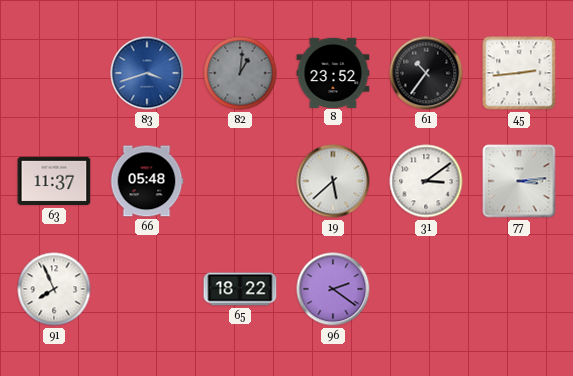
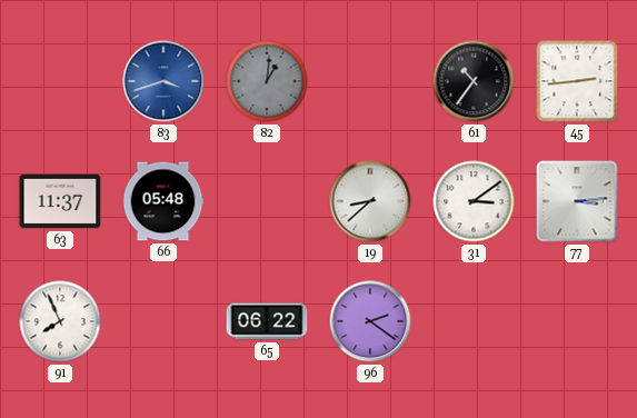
8: 23:52 -> none (333, 72)
19: 5:38 -> 8:38 (370, 201)
65: 18:22 -> 06:22 (267, 321)
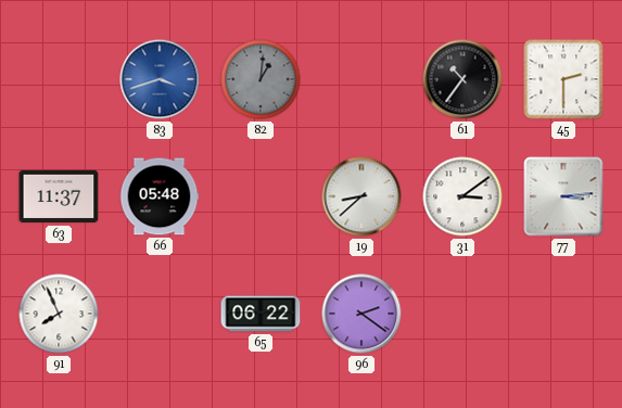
45: 2:44 -> 2:30 (563, 79)
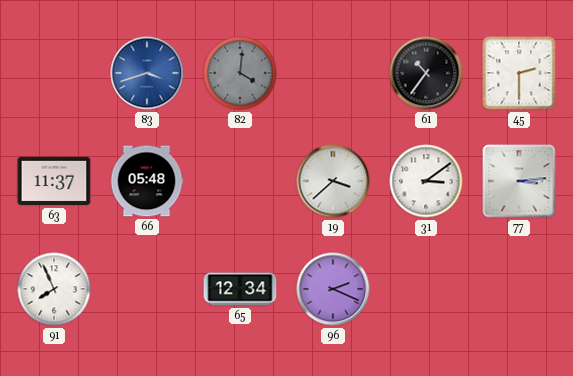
82: 1:01 -> 4:01 (240, 73)
19: 8:38 -> 3:38 (333, 181)
65: 06:22 -> 12:34 (240, 289)
96: 2:21 -> 2:19 (333, 289)
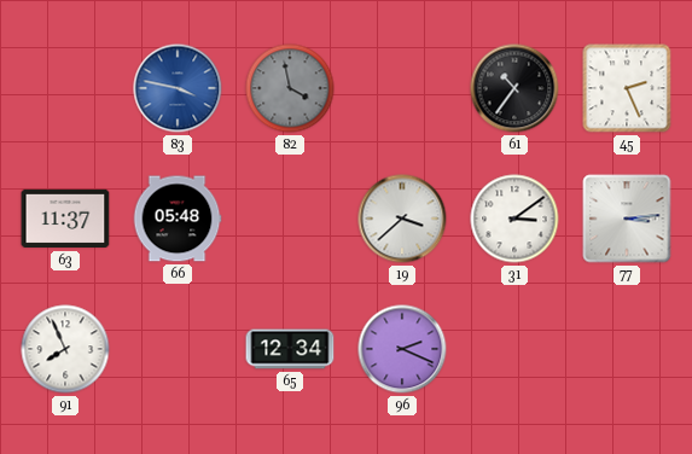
83: 3:42 -> 3:47 (178, 88)
82: 4:01 -> 3:58 (290, 88)
45: 2:30 -> 2:26 (627, 88)
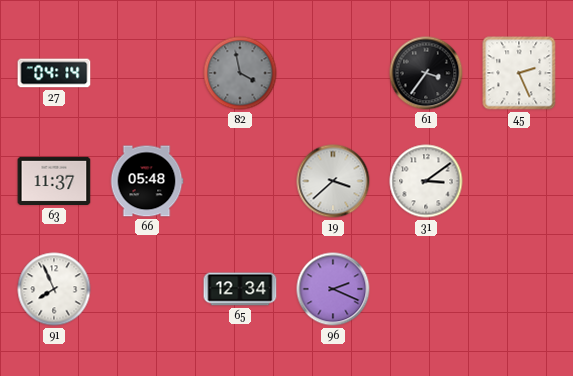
27: none -> 04:14 (54, 73)
83: 3:47 -> none (178, 88)
61: 10:36 -> 3:36 (426, 73)
77: 3:14 -> none (627, 219)
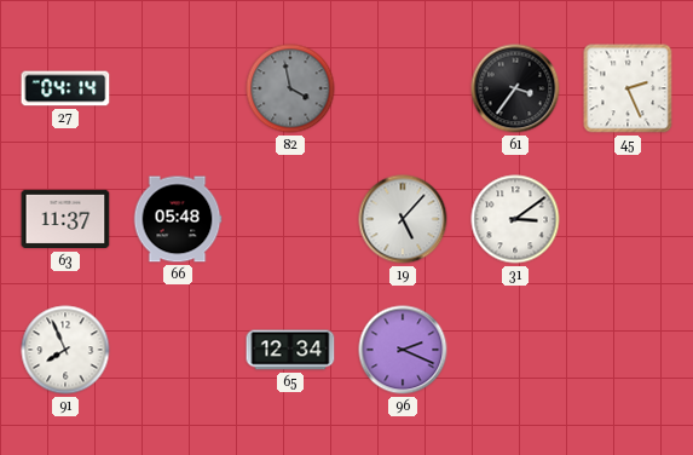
19: 3:38 -> 5:07 (403, 219)
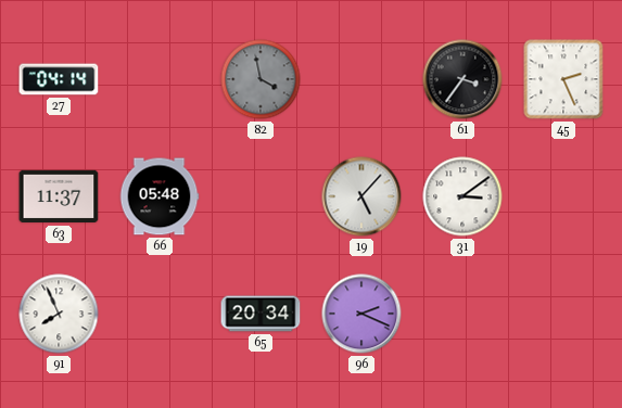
65: 12:34 -> 20:34 (261, 314)
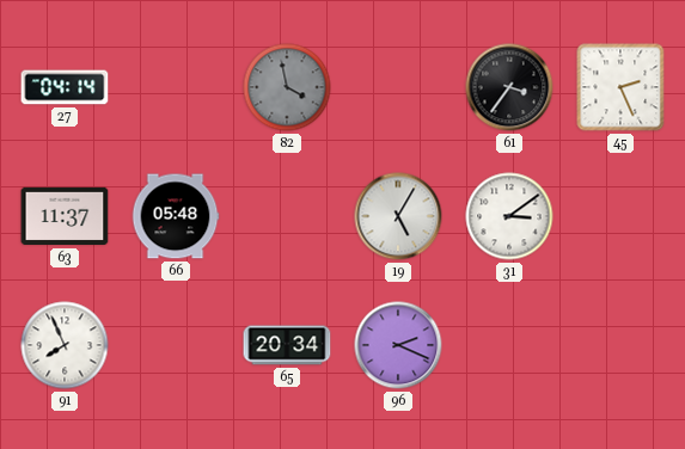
19: 5:07 -> 5:05 (398, 216)
